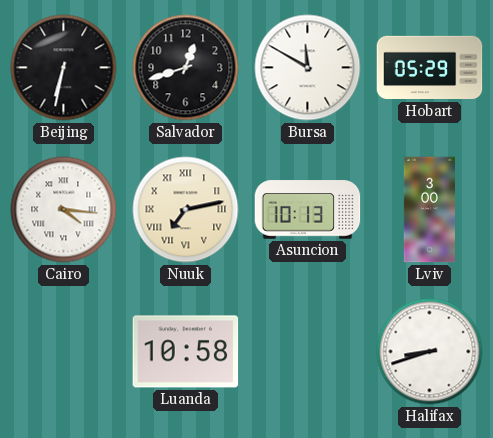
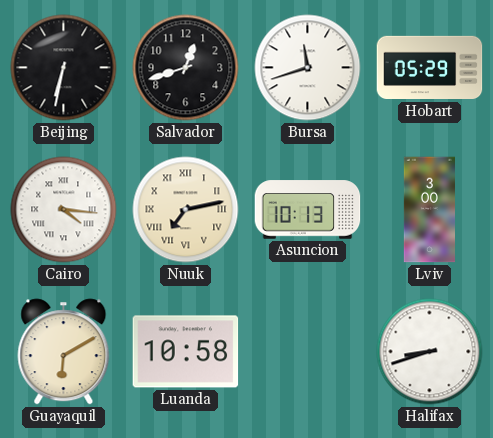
Bursa: 11:50 -> 11:42 (308, 68)
Guayaquil: none -> 6:10 (64, 352)
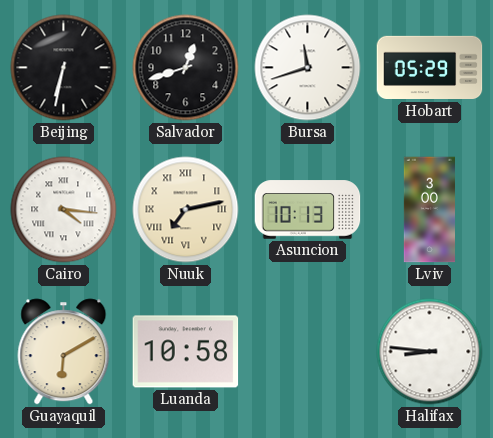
Halifax: 8:42 -> 8:46 (430, 352)
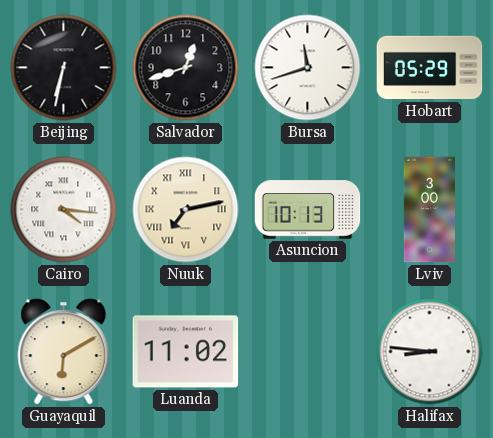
Luanda: 10:58 -> 11:02 (186, 352)
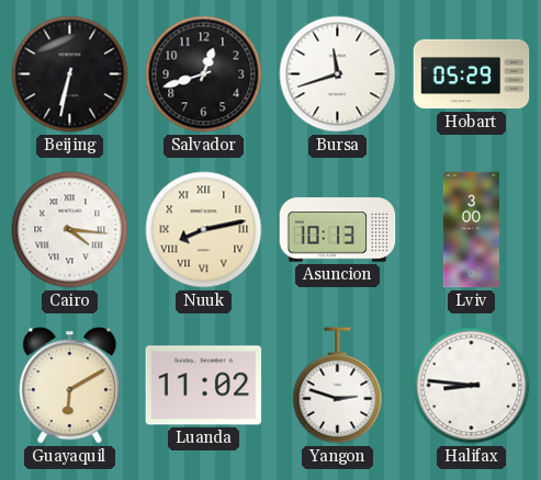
Nuuk: 7:13 -> 8:13 (204, 230)
Yangon: none -> 2:48 (338, 386)
